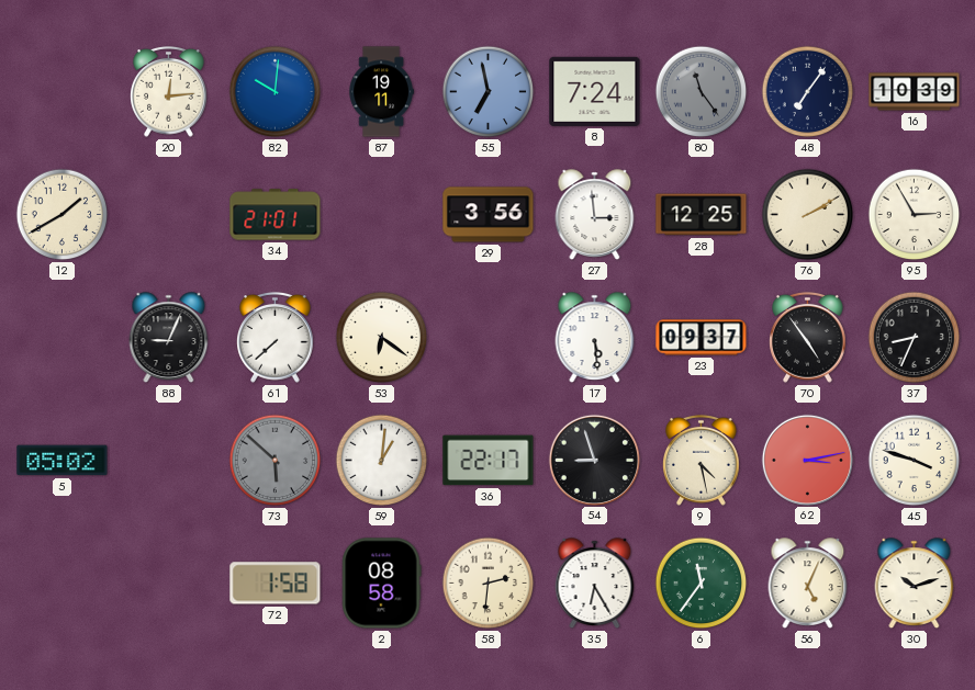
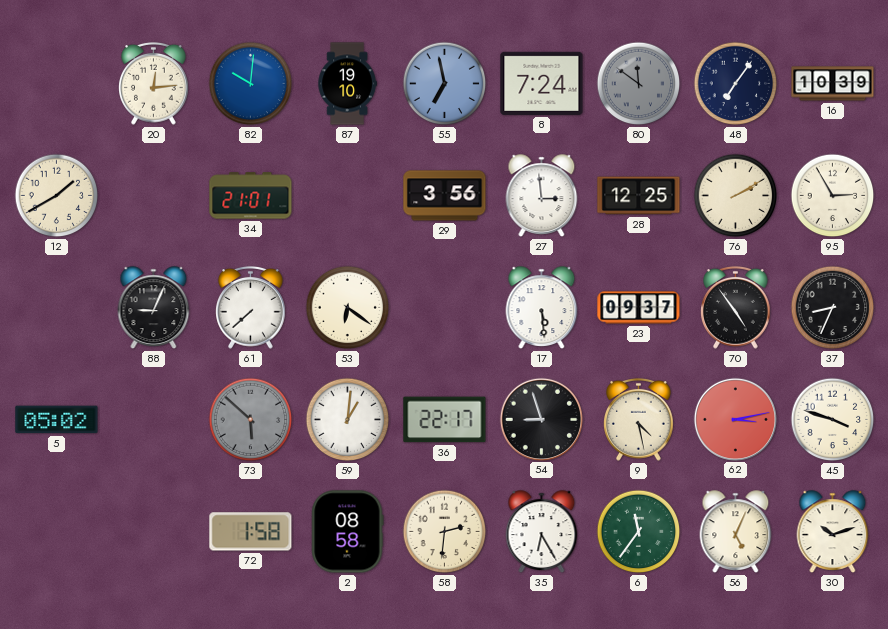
87: 19:11 -> 19:10 (347, 84)
80: 11:24 -> 11:51 (639, 84)
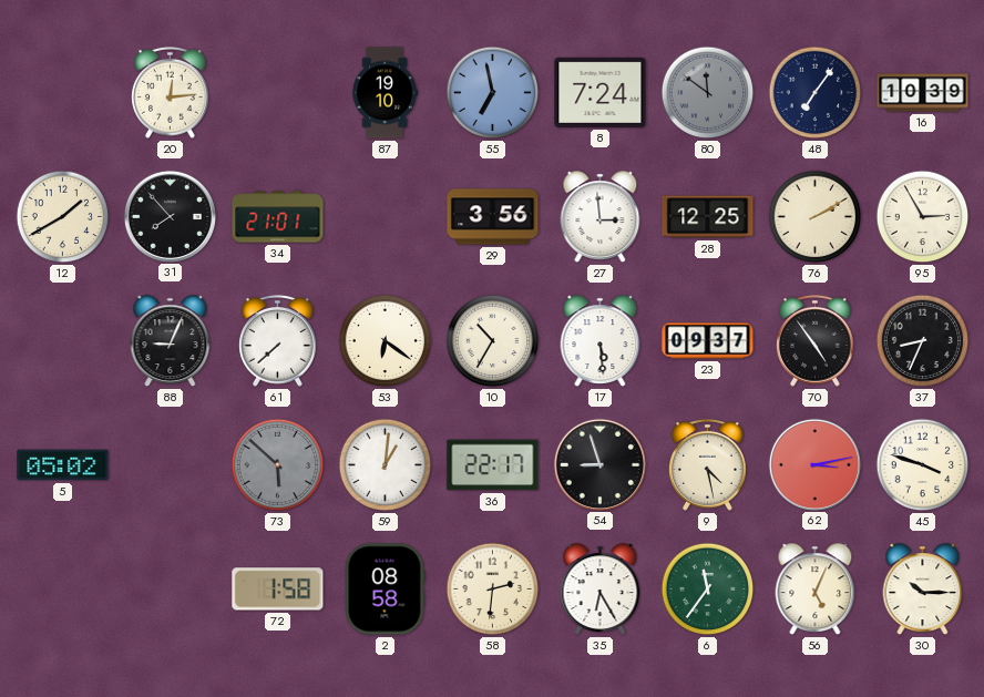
82: 10:01 -> none (251, 84)
31: none -> 7:53 (170, 216)
10: none -> 10:35 (493, 341)
30: 10:12 -> 10:15 (923, 590)
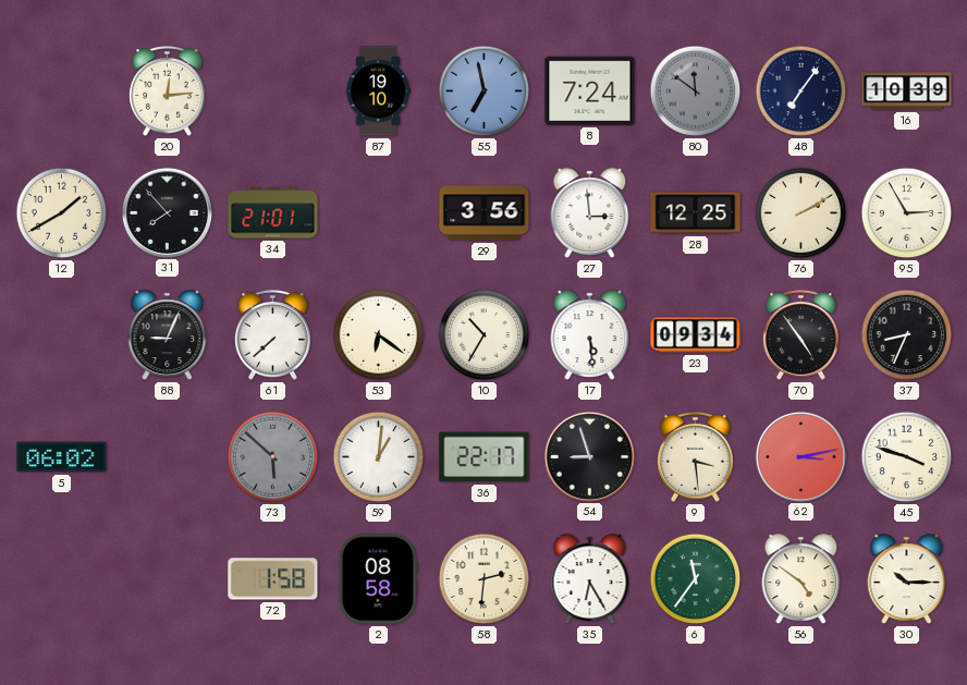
23: 09:37 -> 09:34 (696, 335)
5: 05:02 -> 06:02 (62, 457)
9: 4:28 -> 3:29 (696, 456)
56: 5:04 -> 4:51 (801, 579)
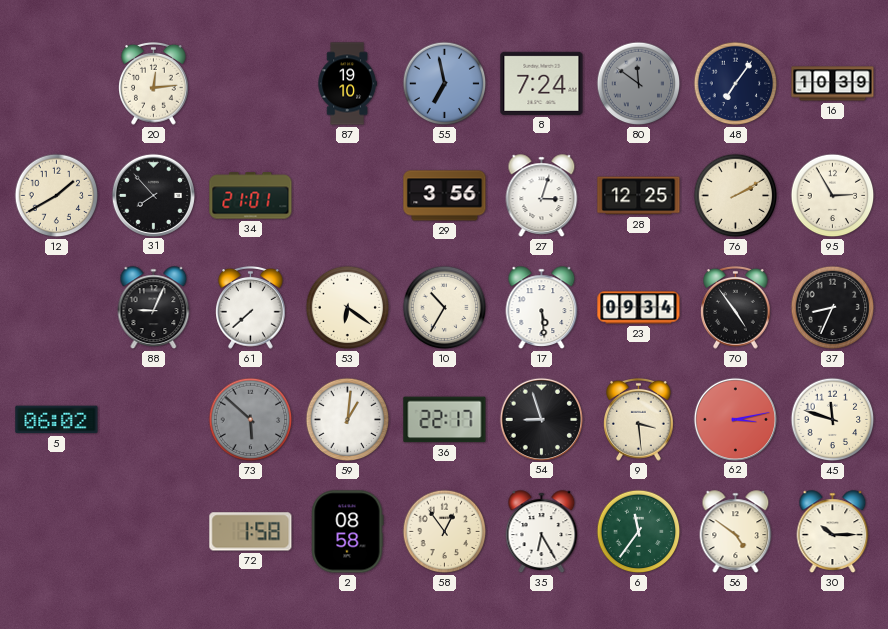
27: 2:59 -> 3:03 (542, 196)
45: 3:48 -> 11:48 (833, 420)
58: 2:31 -> 12:54 (445, 532)
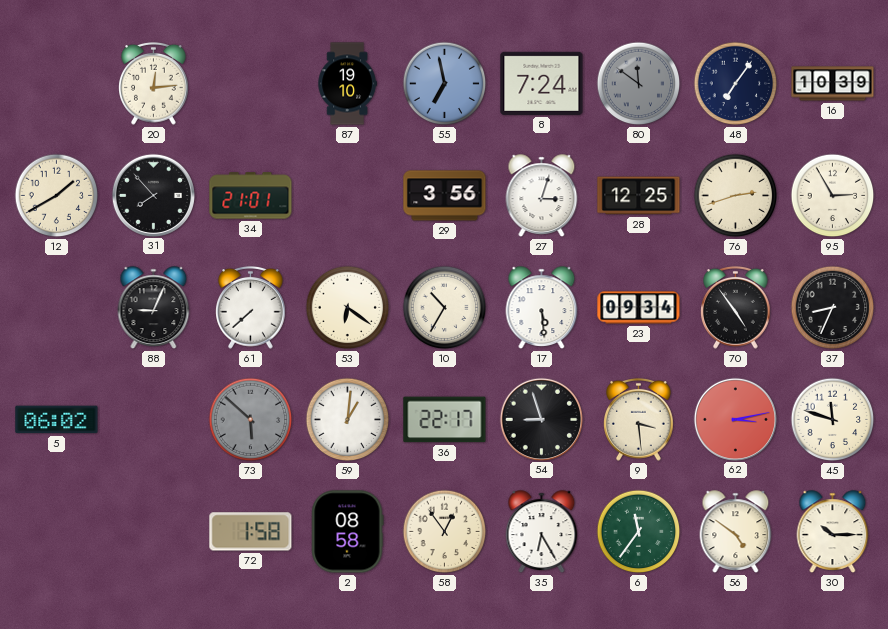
76: 2:10 -> 2:42 (736, 196)
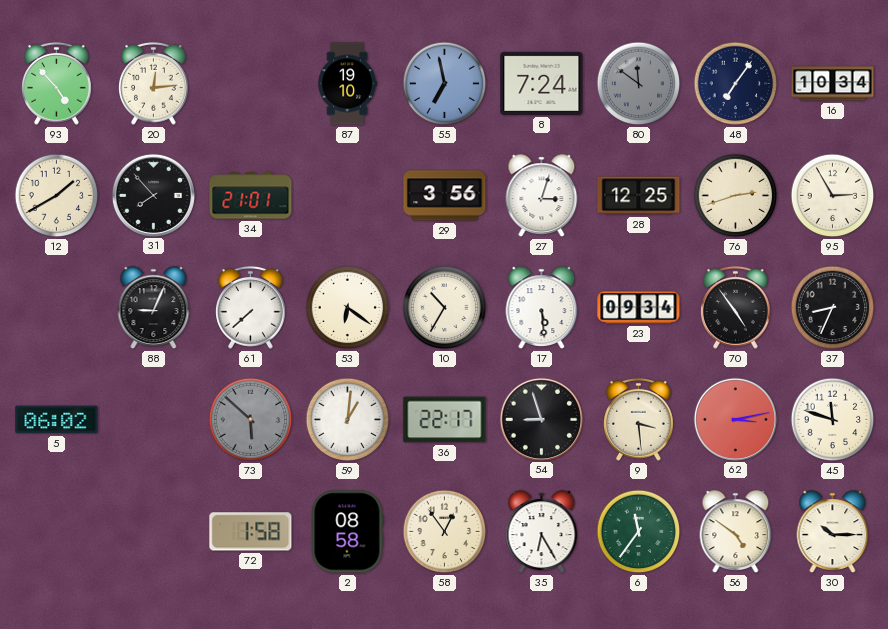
93: none -> 4:53 (57, 83)
16: 10:39 -> 10:34 (833, 84)
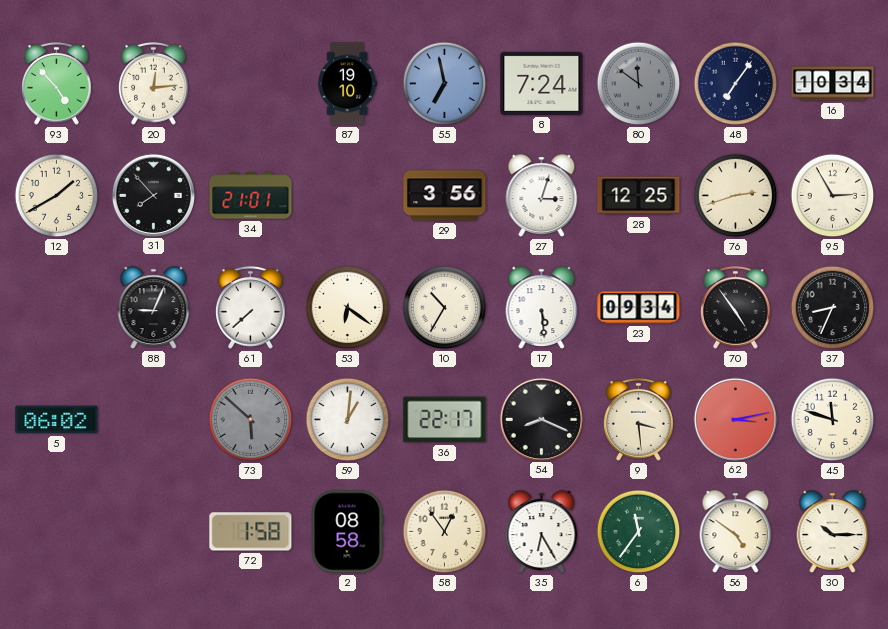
54: 8:57 -> 8:19 (541, 419)
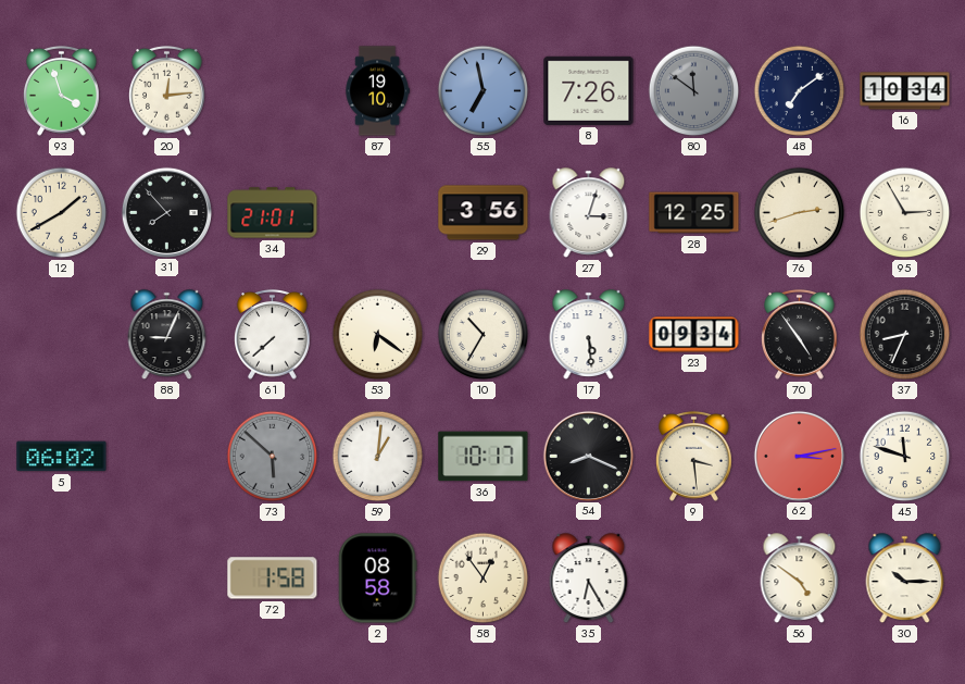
93: 4:53 -> 3:57 (62, 90)
8: 7:24 -> 7:26 (589, 90)
48: 7:06 -> 7:09 (800, 91)
36: 22:17 -> 10:17 (484, 457)
6: 11:36 -> none (639, 532)
